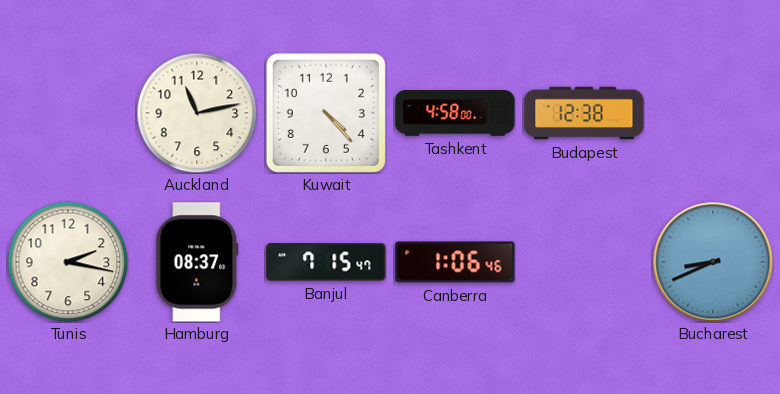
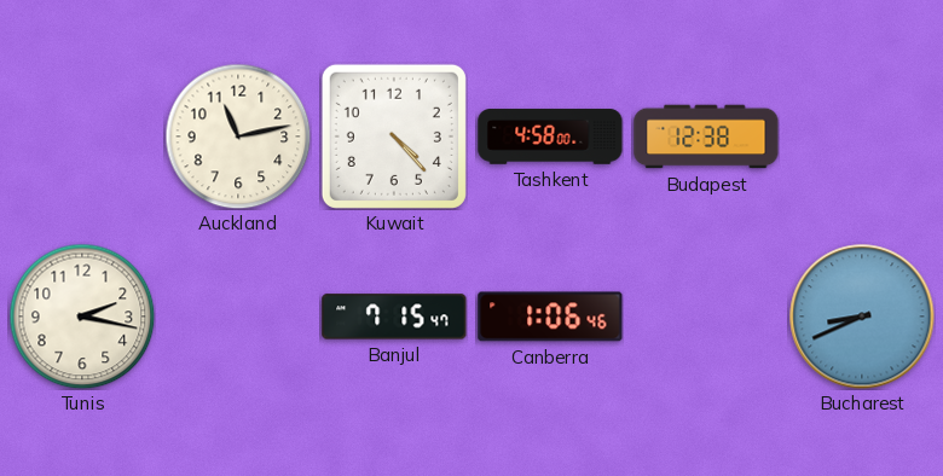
Hamburg: 08:37 -> none (197, 262)
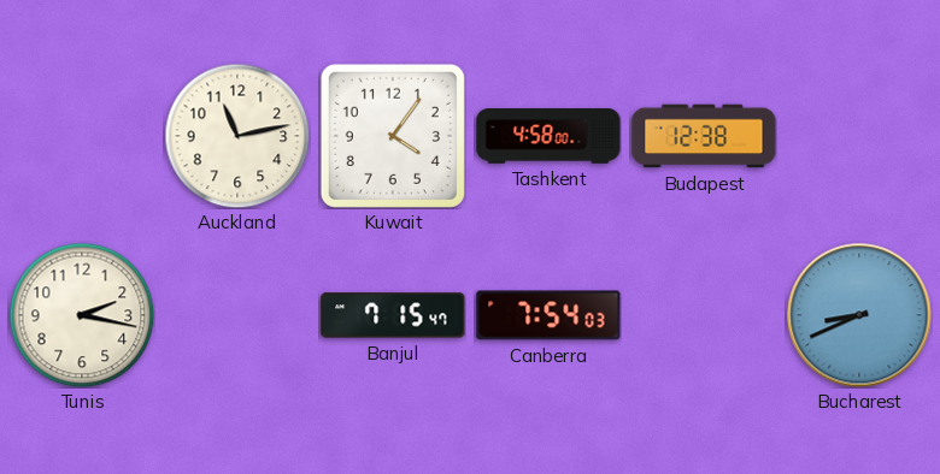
Kuwait: 4:23 -> 4:06 (393, 136)
Canberra: 1:06 -> 7:54 (548, 315)
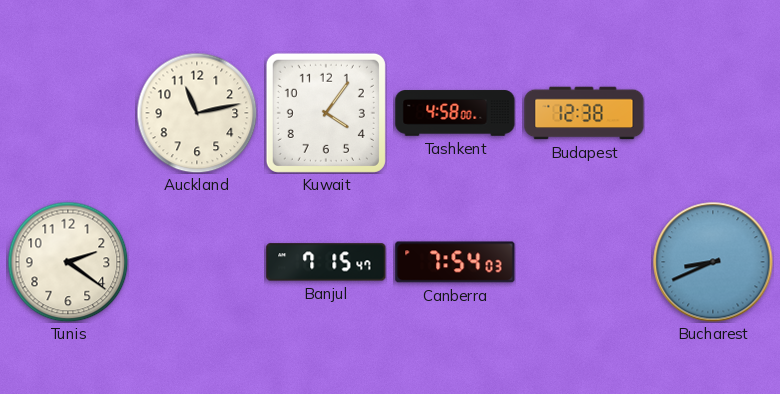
Tunis: 2:17 -> 2:21 (68, 262)
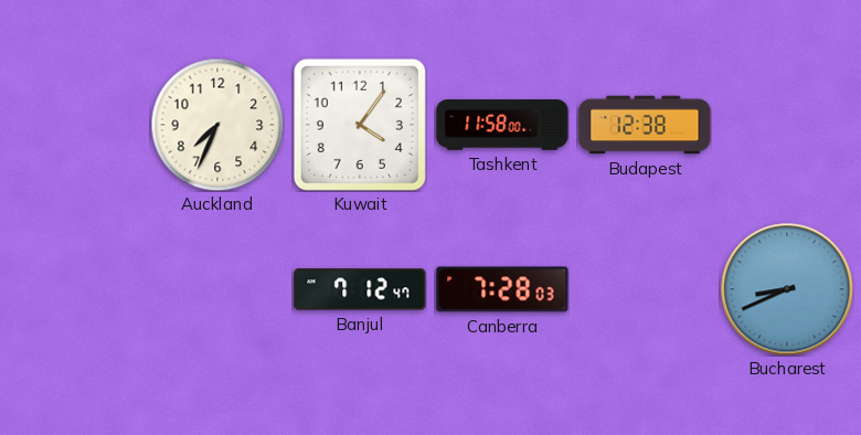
Auckland: 11:13 -> 7:34 (217, 125)
Tashkent: 4:58 -> 11:58 (502, 125)
Tunis: 2:21 -> none (68, 262)
Banjul: 7:15 -> 7:12 (360, 289)
Canberra: 7:54 -> 7:28 (502, 289)
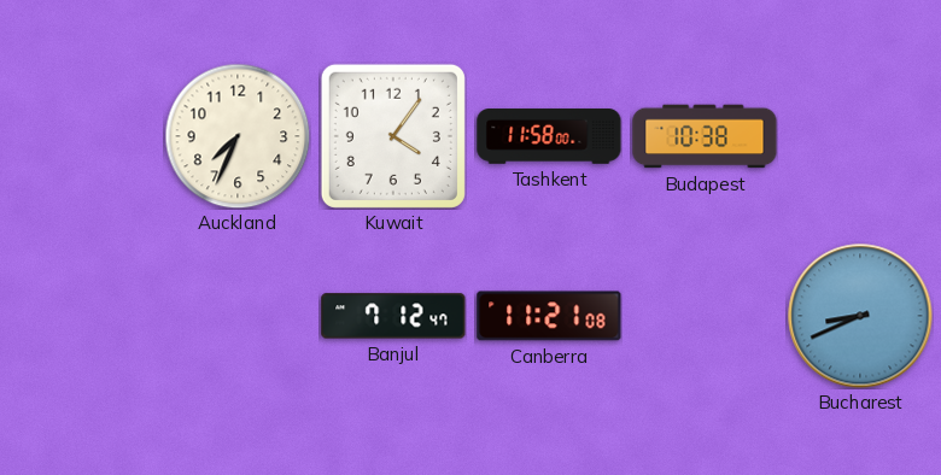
Budapest: 12:38 -> 10:38 (705, 136)
Canberra: 7:28 -> 11:21 (549, 316)
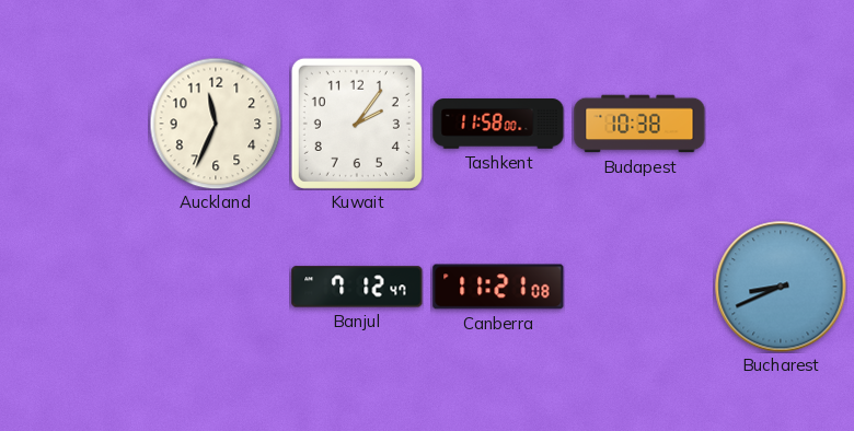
Auckland: 7:34 -> 11:34 (216, 124)
Kuwait: 4:06 -> 2:06 (357, 124)
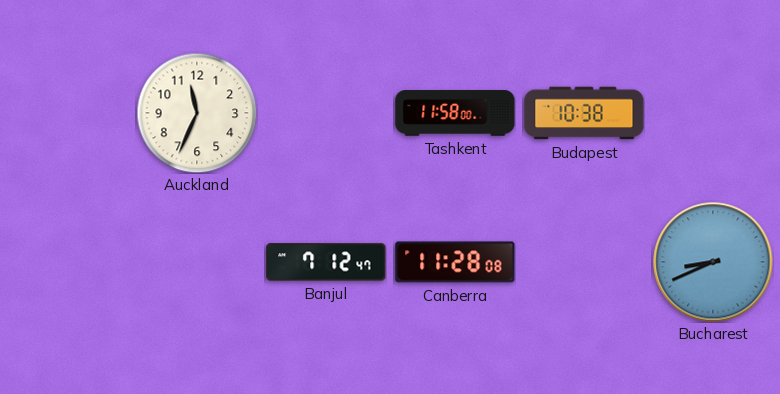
Kuwait: 2:06 -> none (357, 124)
Canberra: 11:21 -> 11:28 (455, 262)
